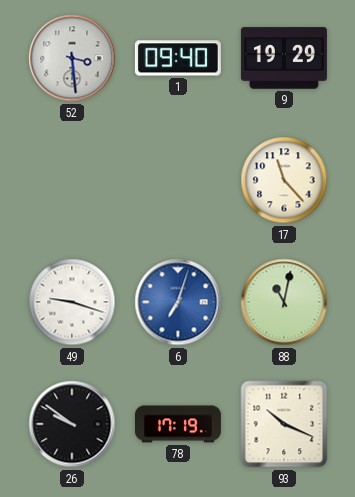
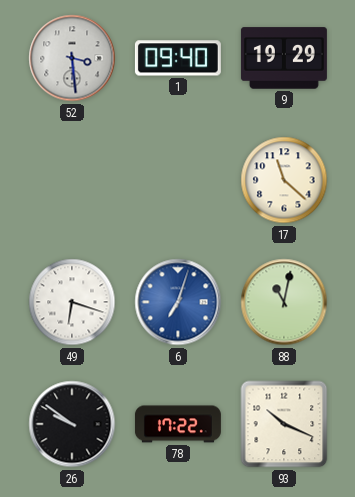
17: 11:23 -> 11:22 (284, 180)
49: 9:18 -> 6:18 (72, 302)
78: 17:19 -> 17:22 (178, 424)
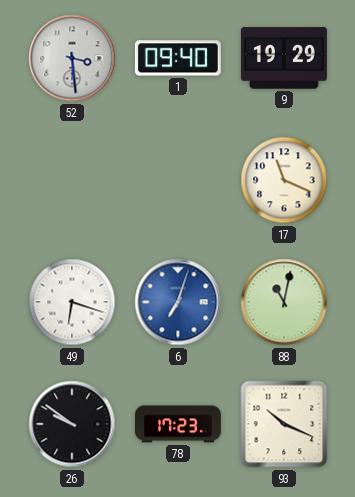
17: 11:22 -> 11:19 (284, 180)
78: 17:22 -> 17:23 (178, 424)
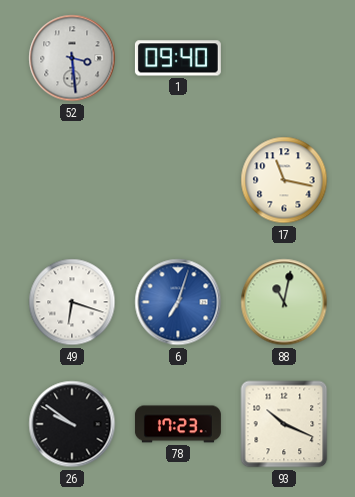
9: 19:29 -> none (284, 58)
17: 11:19 -> 11:17 (284, 180)
